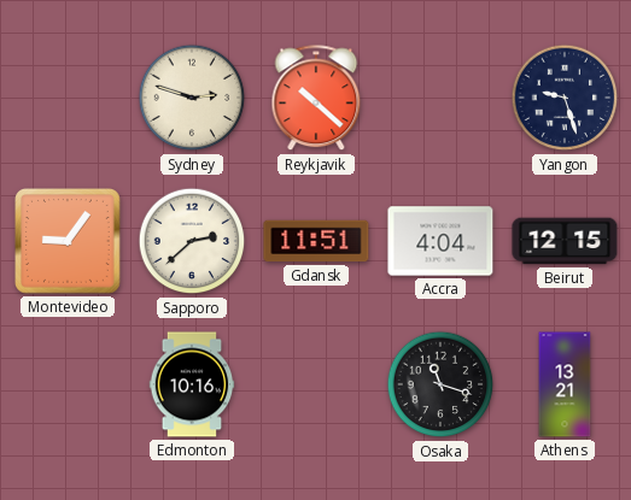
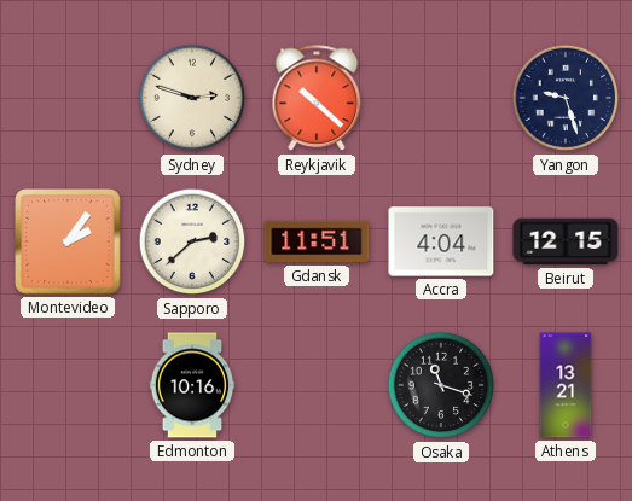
Montevideo: 9:06 -> 2:06 (69, 243)
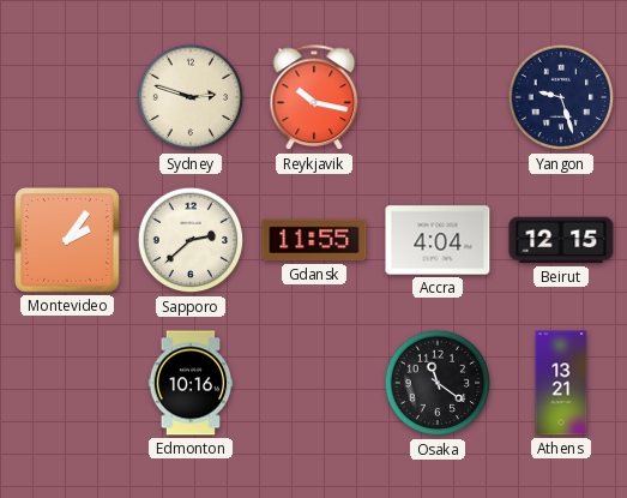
Reykjavik: 10:22 -> 10:17 (314, 98)
Gdansk: 11:51 -> 11:55 (314, 240)
Osaka: 11:18 -> 11:21 (438, 383)
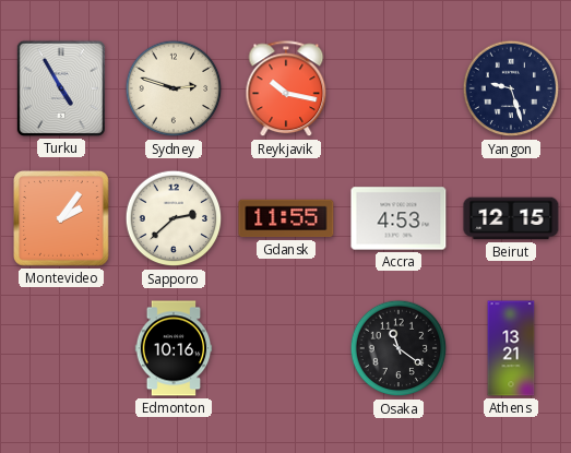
Turku: none -> 4:55 (61, 88)
Accra: 4:04 -> 4:53 (398, 218)
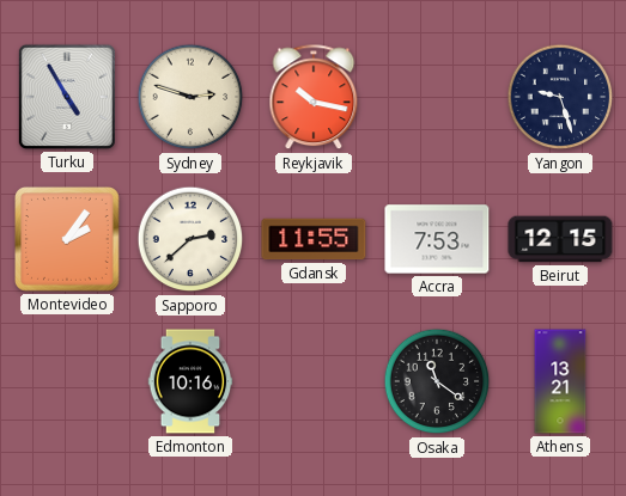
Accra: 4:53 -> 7:53 (437, 239)
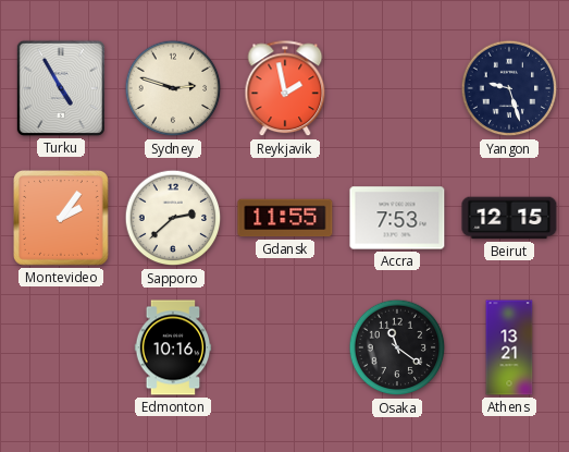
Reykjavik: 10:17 -> 1:58 (285, 89)
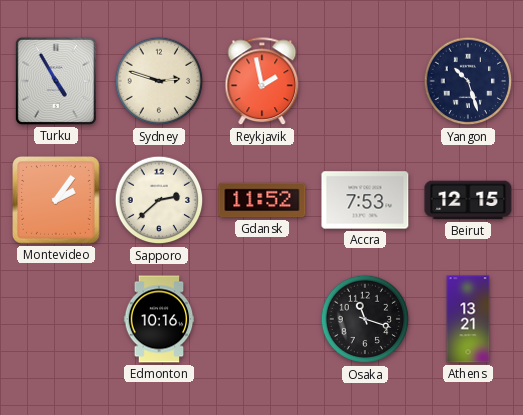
Yangon: 9:27 -> 10:27 (468, 81)
Gdansk: 11:55 -> 11:52 (262, 200)
Osaka: 11:21 -> 11:18 (365, 319)
